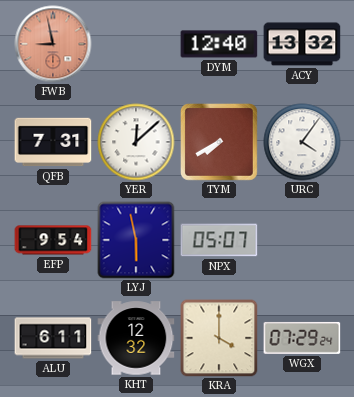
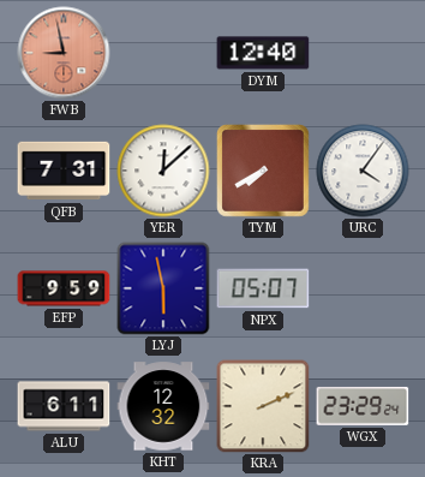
ACY: 13:32 -> none (302, 44)
EFP: 9:54 -> 9:59 (64, 288)
KRA: 4:00 -> 2:11 (263, 406)
WGX: 07:29 -> 23:29 (363, 406)
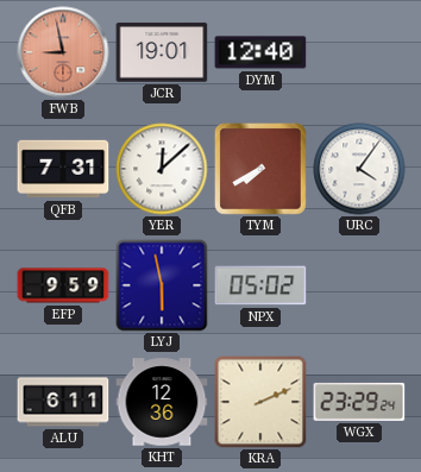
JCR: none -> 19:01 (162, 52)
NPX: 05:07 -> 05:02 (260, 285)
KHT: 12:32 -> 12:36 (162, 402)
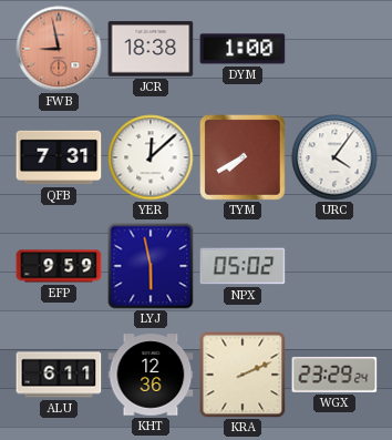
JCR: 19:01 -> 18:38 (151, 49)
DYM: 12:40 -> 1:00 (243, 49)
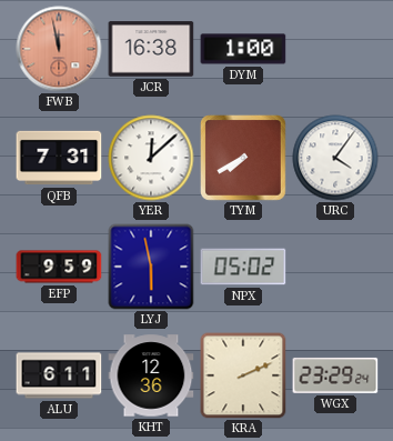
FWB: 8:58 -> 11:58 (59, 49)
JCR: 18:38 -> 16:38 (151, 49)
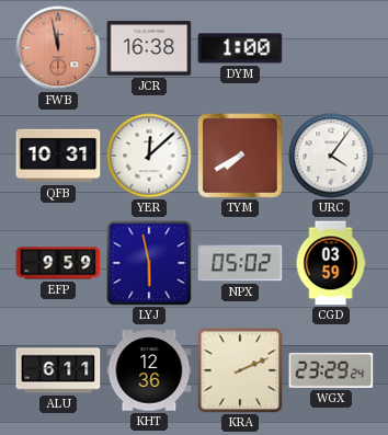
QFB: 7:31 -> 10:31 (58, 156)
CGD: none -> 03:59 (331, 263)
